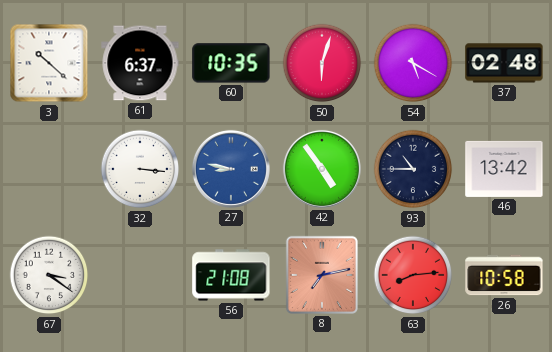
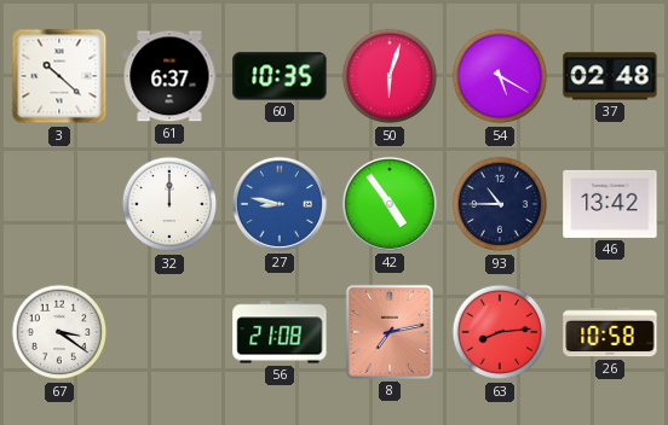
32: 3:16 -> 12:00 (169, 204)
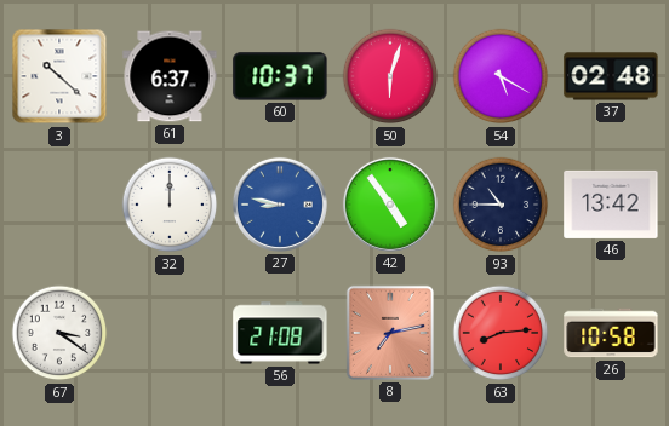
60: 10:35 -> 10:37 (280, 76)
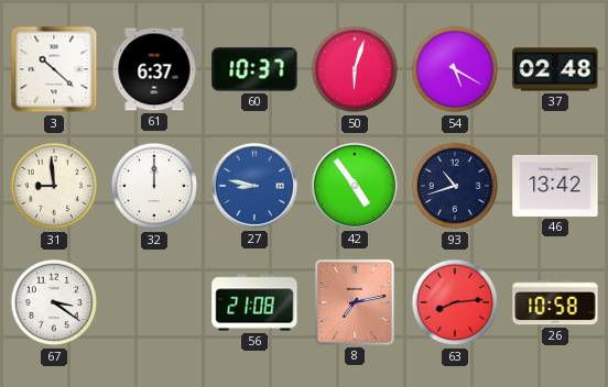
31: none -> 8:59 (54, 186)
93: 10:45 -> 10:42 (455, 186)
